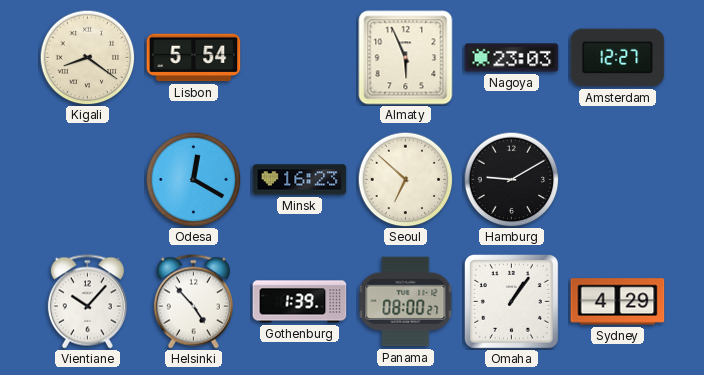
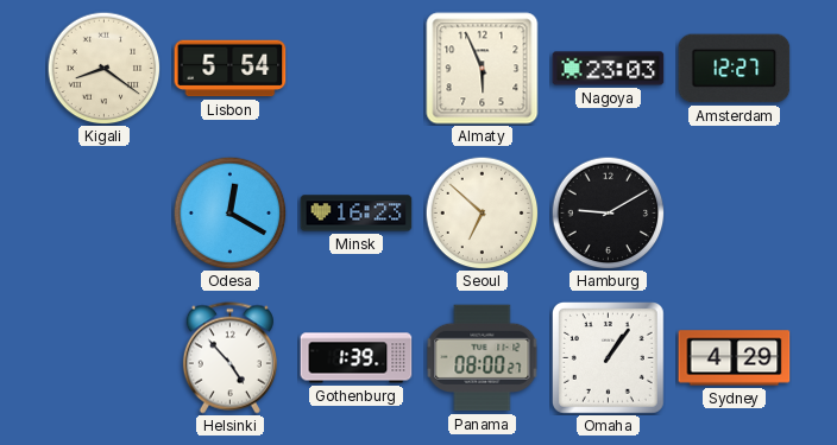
Vientiane: 10:07 -> none (87, 302)
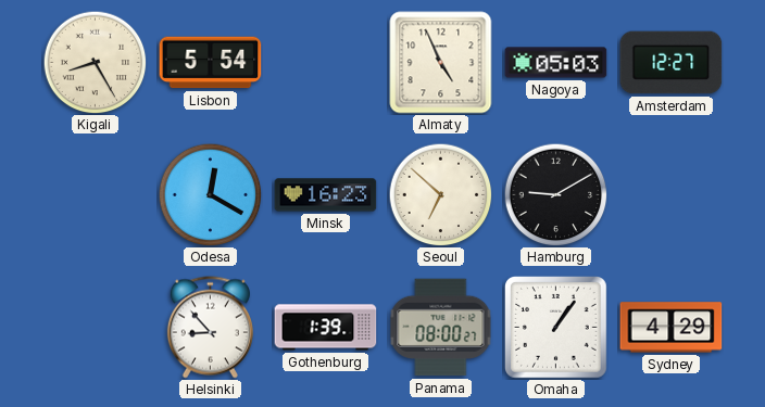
Kigali: 8:21 -> 8:25 (95, 62)
Almaty: 5:56 -> 4:56 (441, 63)
Nagoya: 23:03 -> 05:03 (556, 63)
Helsinki: 4:53 -> 8:53 (210, 328)
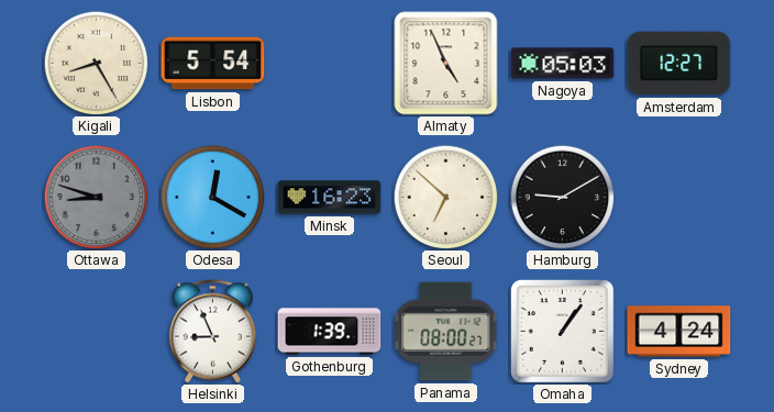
Ottawa: none -> 8:48 (96, 197)
Helsinki: 8:53 -> 8:56 (212, 332)
Sydney: 4:29 -> 4:24 (679, 332)
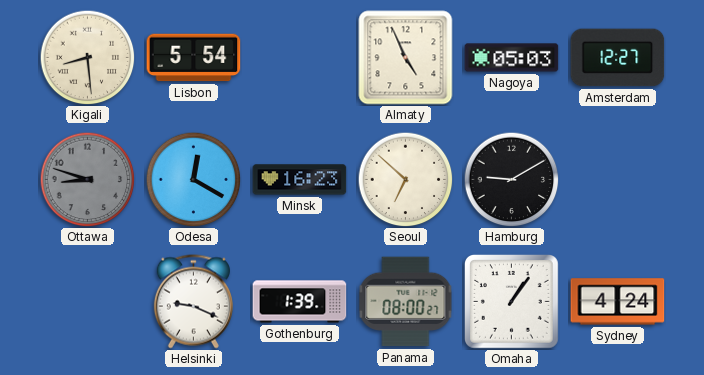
Kigali: 8:25 -> 8:29 (87, 57)
Helsinki: 8:56 -> 9:19 (193, 302)
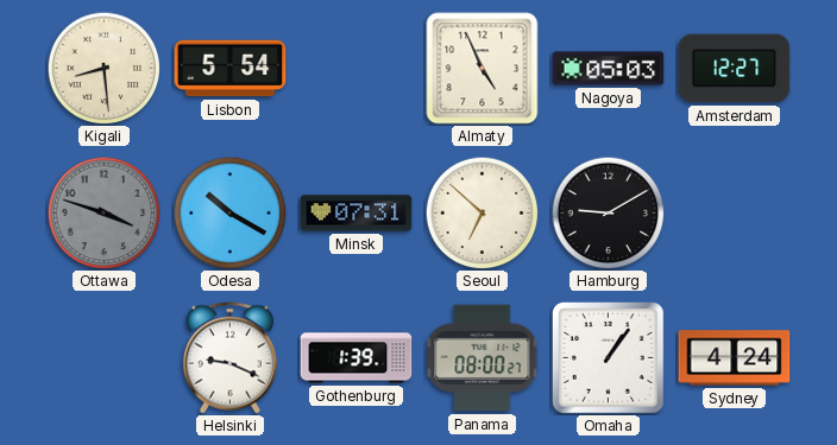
Ottawa: 8:48 -> 3:48 (103, 212)
Odesa: 12:20 -> 10:20 (229, 212)
Minsk: 16:23 -> 07:31 (357, 214)
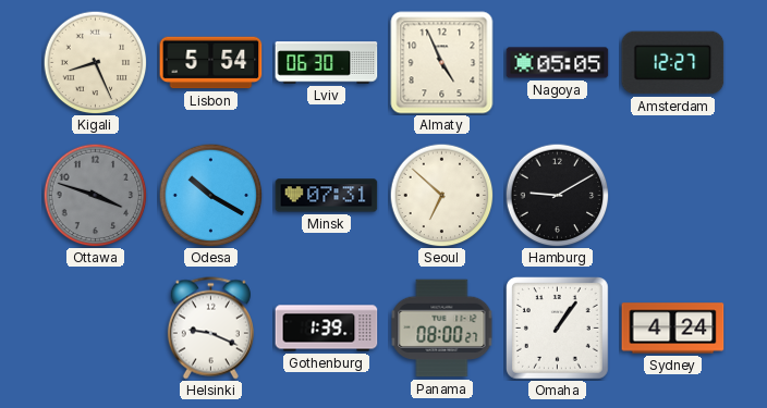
Kigali: 8:29 -> 8:26 (95, 62)
Lviv: none -> 06:30 (327, 63)
Nagoya: 05:03 -> 05:05 (558, 63)
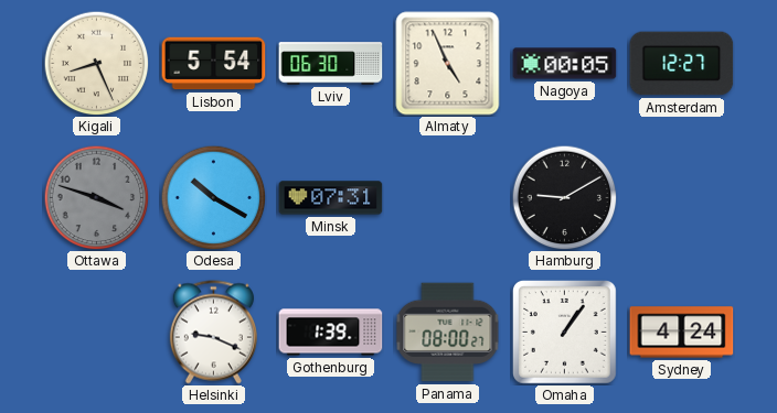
Nagoya: 05:05 -> 00:05 (565, 64)
Seoul: 6:52 -> none (441, 195)
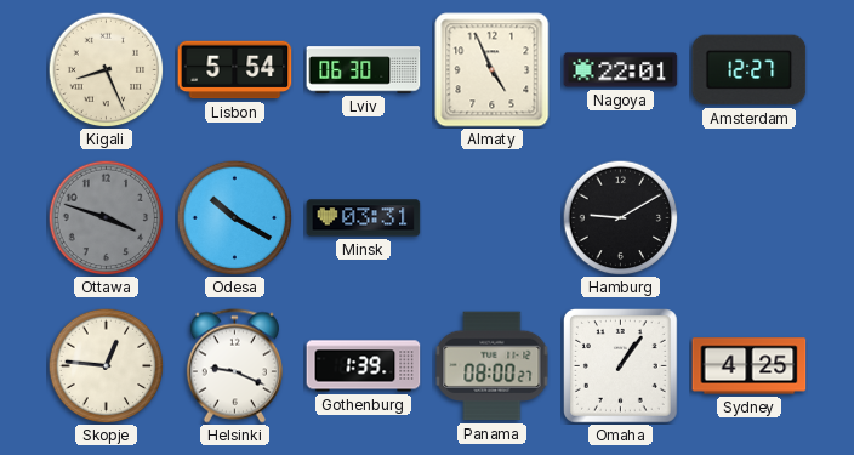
Nagoya: 00:05 -> 22:01 (621, 70)
Minsk: 07:31 -> 03:31 (364, 218)
Skopje: none -> 12:46 (106, 365)
Sydney: 4:24 -> 4:25 (750, 366)
